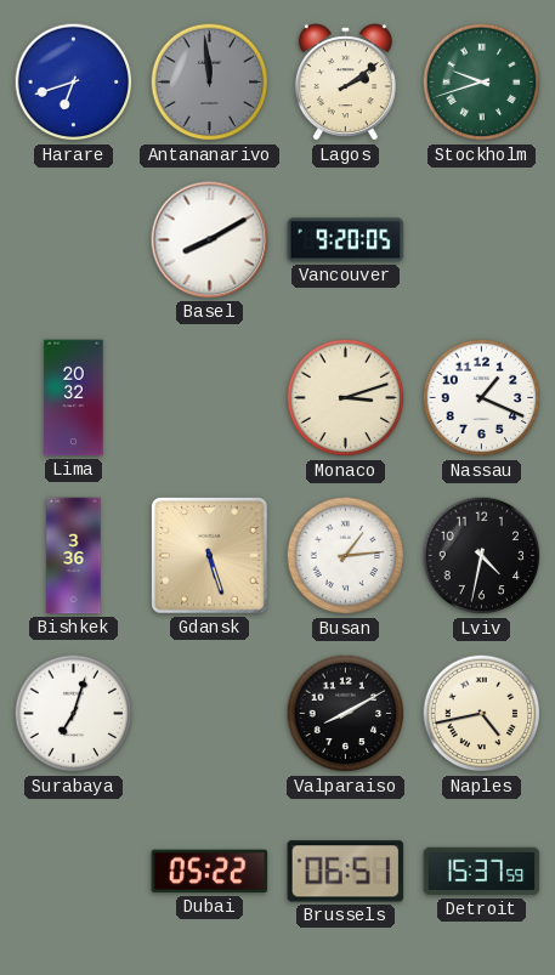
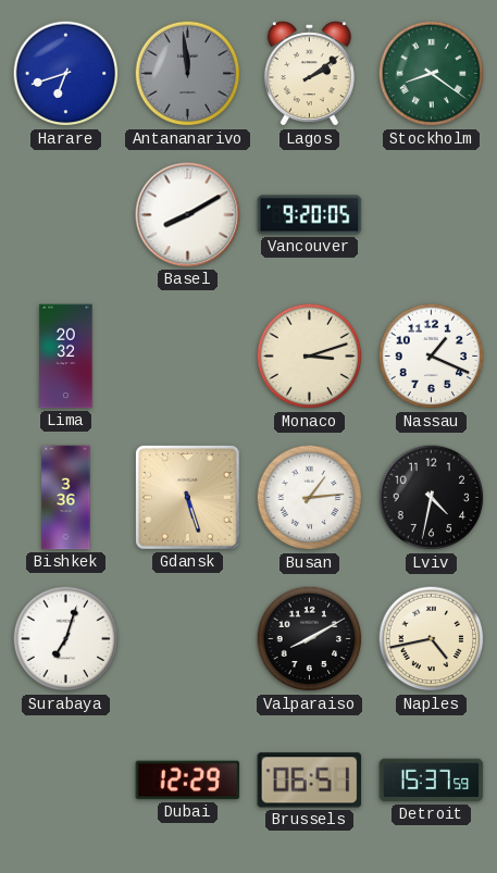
Stockholm: 9:42 -> 8:21 (432, 74)
Dubai: 05:22 -> 12:29 (188, 781)
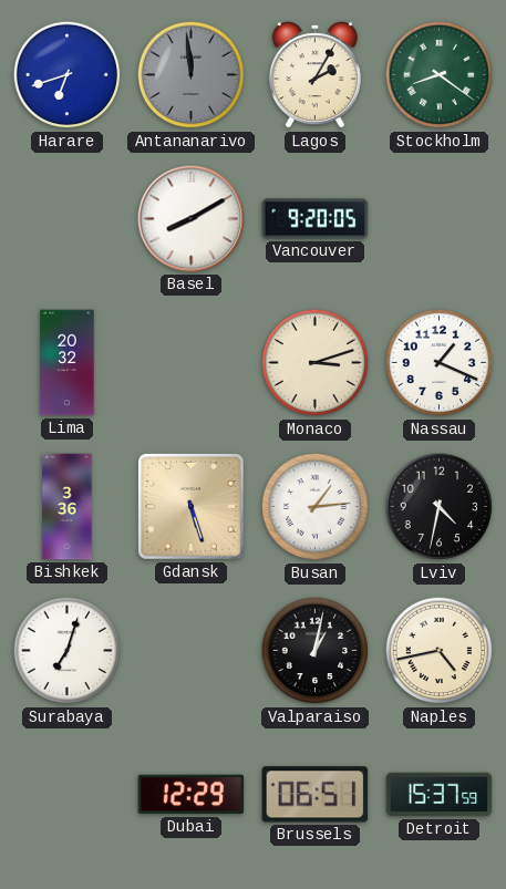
Lagos: 2:09 -> 2:05 (314, 75)
Valparaiso: 8:10 -> 1:02 (316, 651)
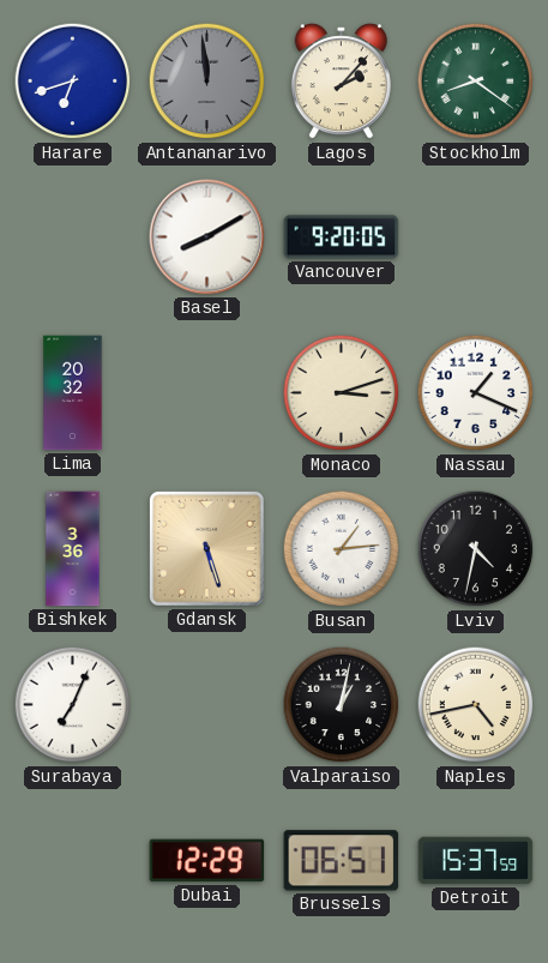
Lagos: 2:05 -> 2:07 (341, 82)
Surabaya: 7:03 -> 7:04 (73, 705)
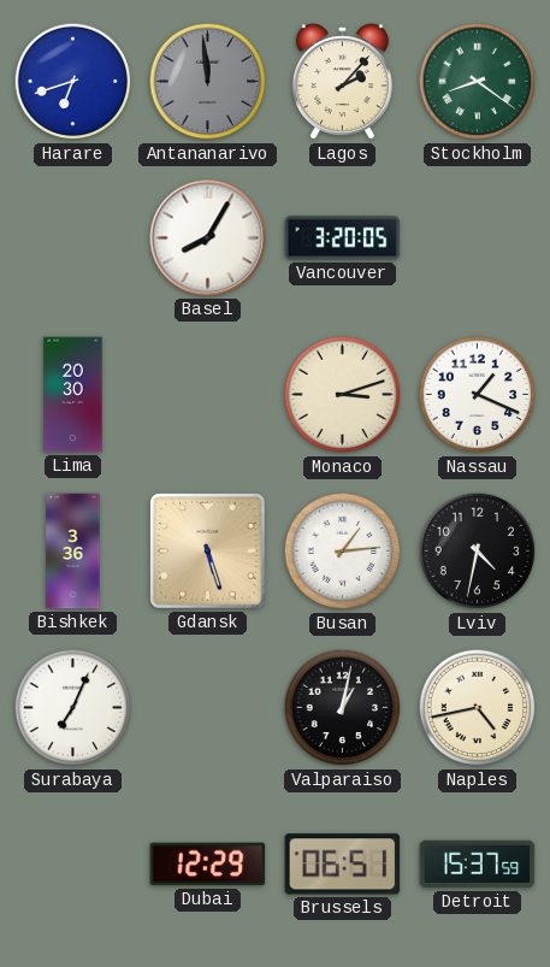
Basel: 8:10 -> 8:05 (208, 238)
Vancouver: 9:20 -> 3:20 (343, 238)
Lima: 20:32 -> 20:30 (73, 395)
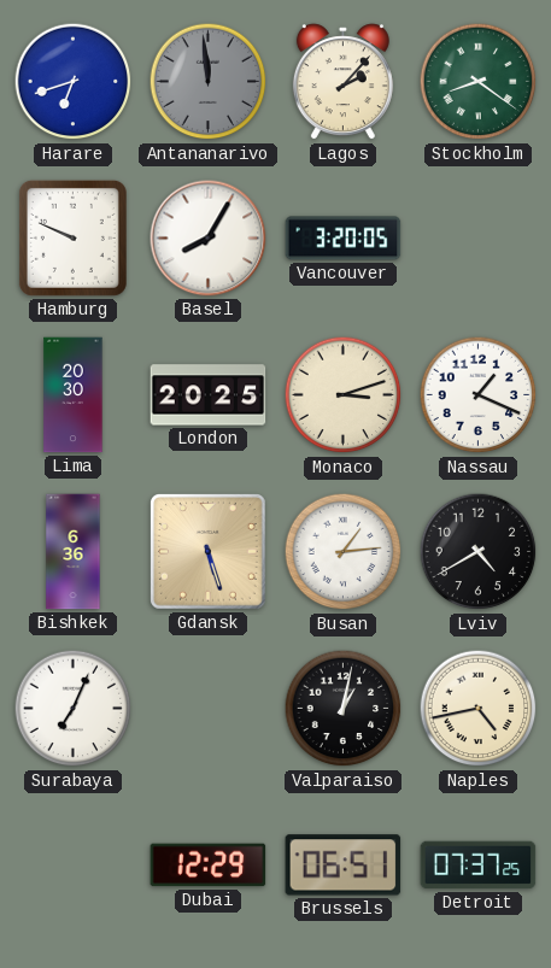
Hamburg: none -> 9:49 (72, 237)
London: none -> 20:25 (209, 395)
Bishkek: 3:36 -> 6:36 (74, 552)
Lviv: 4:32 -> 4:40 (479, 552)
Detroit: 15:37 -> 07:37 (479, 866)
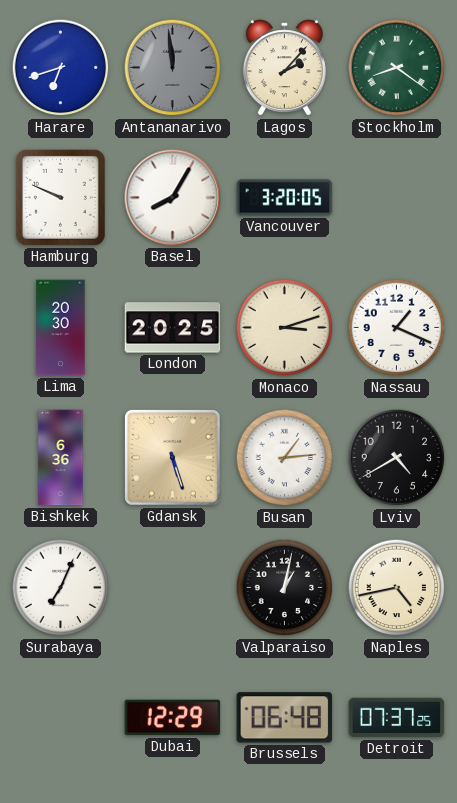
Brussels: 06:51 -> 06:48 (285, 718)
